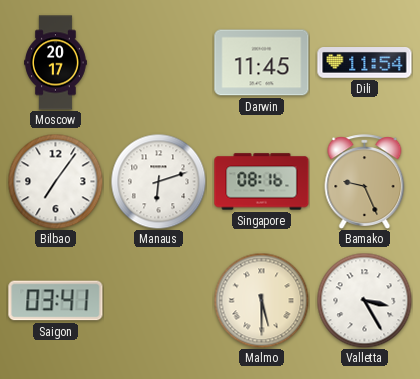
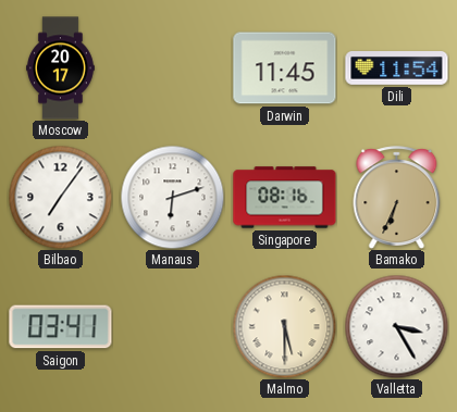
Bamako: 9:26 -> 6:34 (397, 197)
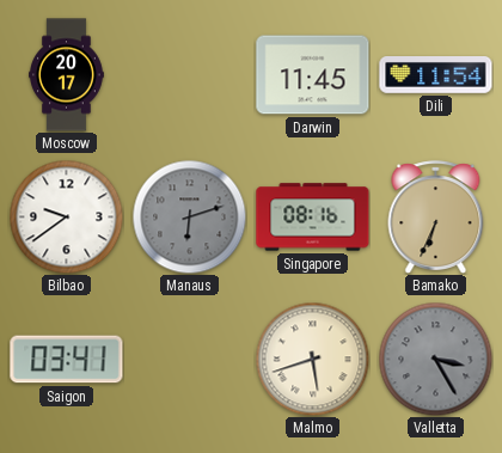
Bilbao: 7:06 -> 9:39 (66, 216)
Manaus dial: white -> grey (189, 216)
Malmo: 5:30 -> 5:42 (312, 359)
Valletta dial: white -> grey (435, 359)
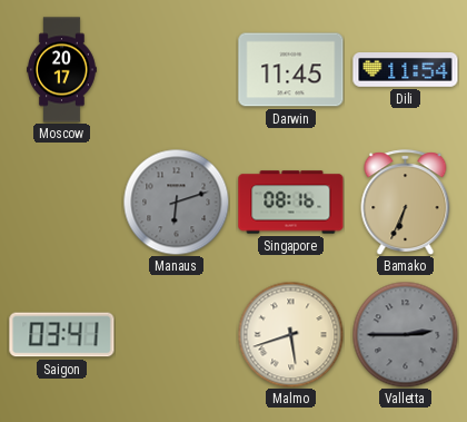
Bilbao: 9:39 -> none (66, 216)
Valletta: 3:25 -> 2:45 (405, 334)
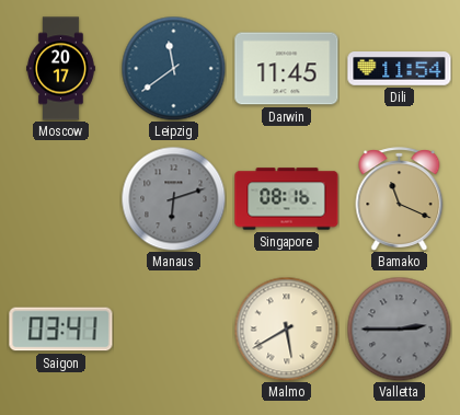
Leipzig: none -> 11:39 (173, 68)
Bamako: 6:34 -> 11:19 (400, 198)
Malmo: 5:42 -> 5:40 (286, 328)
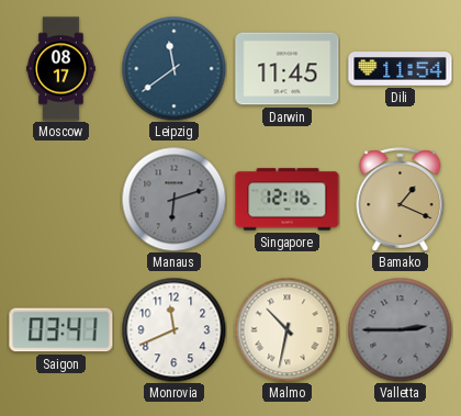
Moscow: 20:17 -> 08:17 (61, 69)
Singapore: 08:16 -> 12:16 (288, 200)
Bamako: 11:19 -> 1:19 (401, 199)
Monrovia: none -> 11:41 (173, 329)
Malmo: 5:40 -> 10:32 (286, 329)
